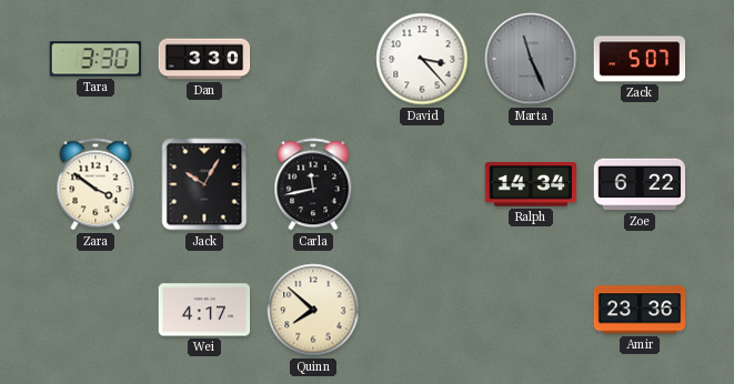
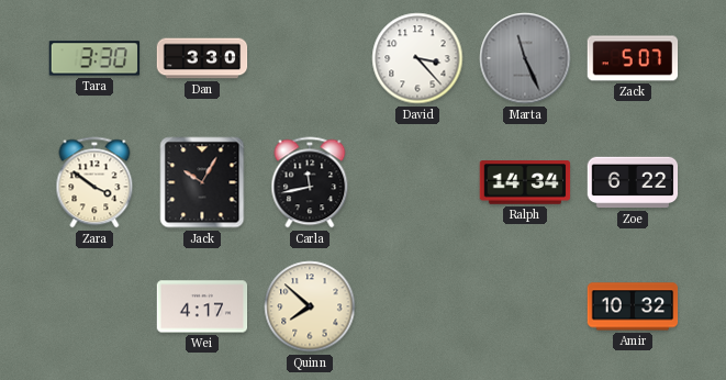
Amir: 23:36 -> 10:32 (633, 306)
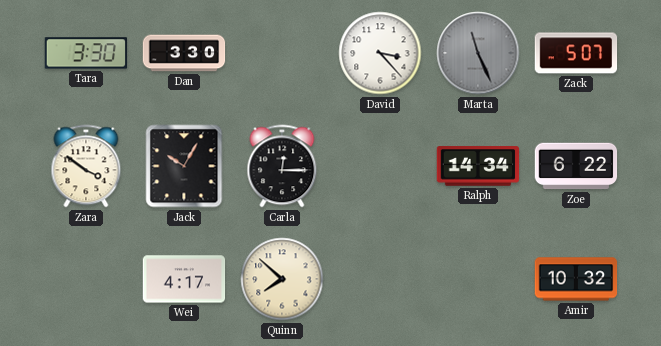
Carla: 11:43 -> 12:15 (282, 166)
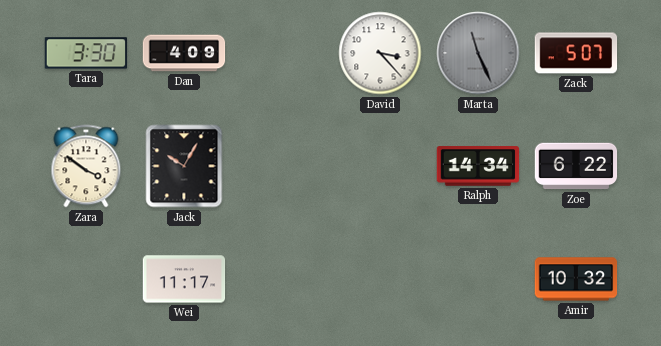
Dan: 3:30 -> 4:09 (184, 53)
Carla: 12:15 -> none (282, 166)
Wei: 4:17 -> 11:17 (184, 279)
Quinn: 7:52 -> none (282, 279)
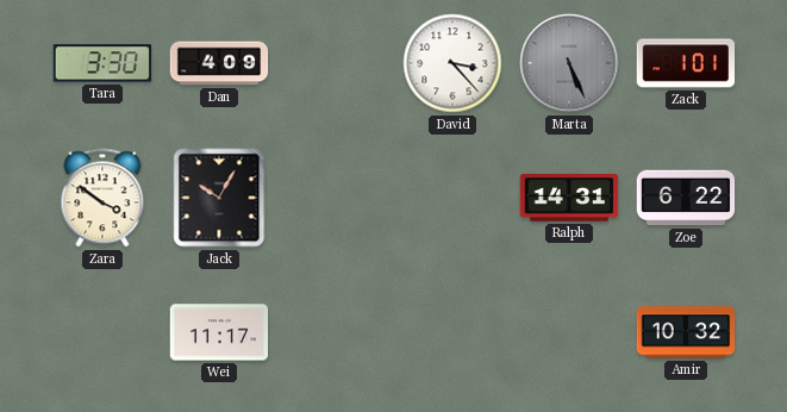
Marta: 11:26 -> 5:26 (569, 63)
Zack: 5:07 -> 1:01 (686, 63)
Ralph: 14:34 -> 14:31 (569, 198)
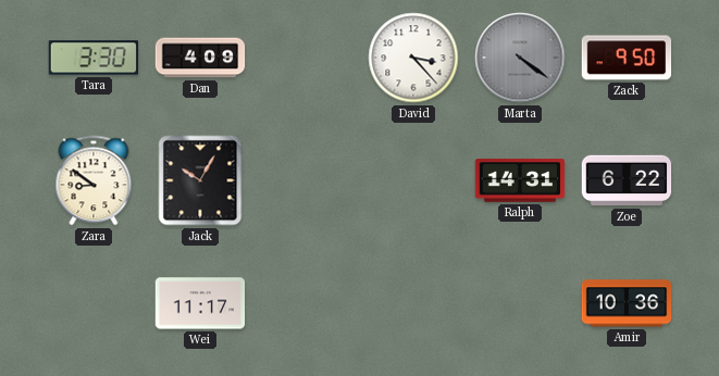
Marta: 5:26 -> 4:21 (520, 58)
Zack: 1:01 -> 9:50 (627, 58)
Zara: 3:51 -> 8:51 (94, 180)
Amir: 10:32 -> 10:36 (627, 303)
